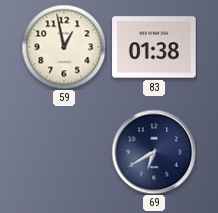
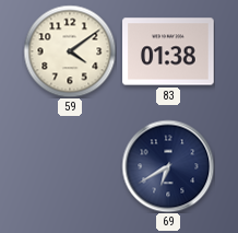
59: 12:58 -> 4:09 (70, 51)
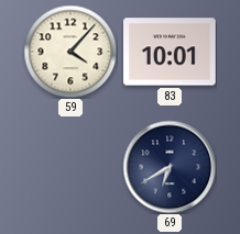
59: 4:09 -> 4:07 (70, 52)
83: 01:38 -> 10:01 (170, 52)
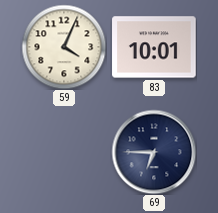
59: 4:07 -> 4:04 (64, 47)
69: 6:40 -> 6:45 (154, 152)
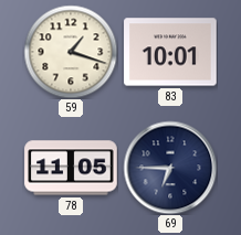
59: 4:04 -> 1:18 (71, 52)
78: none -> 11:05 (71, 168)
